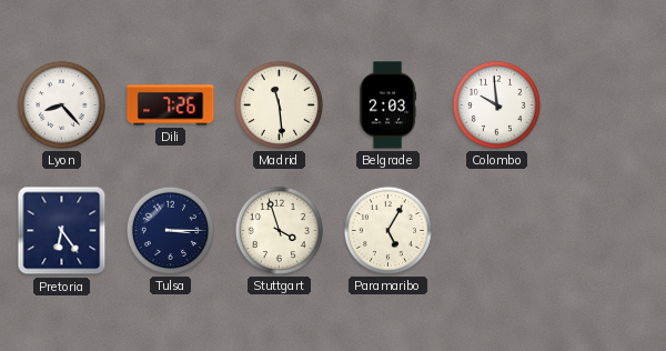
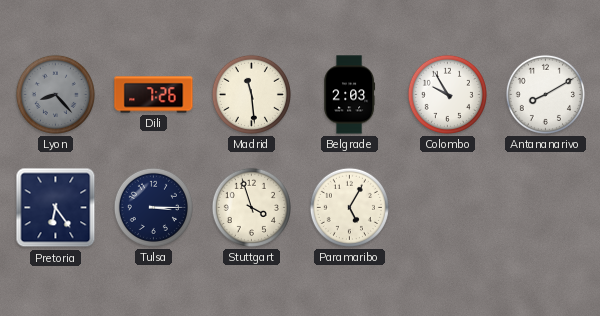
Lyon dial: white -> grey (55, 94)
Colombo: 9:59 -> 9:55 (447, 94)
Antananarivo: none -> 8:10 (545, 94)
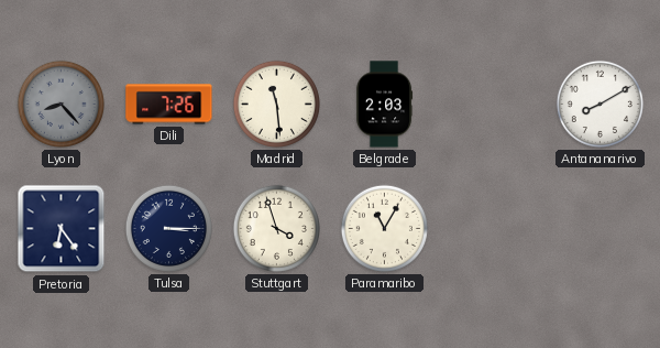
Colombo: 9:55 -> none (447, 94)
Paramaribo: 5:05 -> 11:05 (384, 228)
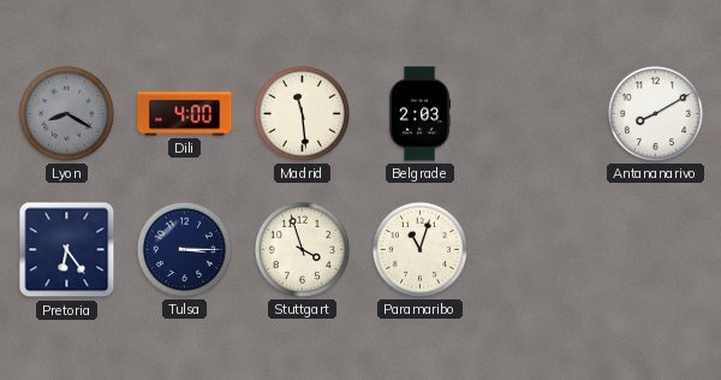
Lyon: 8:23 -> 8:20 (66, 113)
Dili: 7:26 -> 4:00 (185, 114)
Paramaribo: 11:05 -> 11:03 (419, 249)
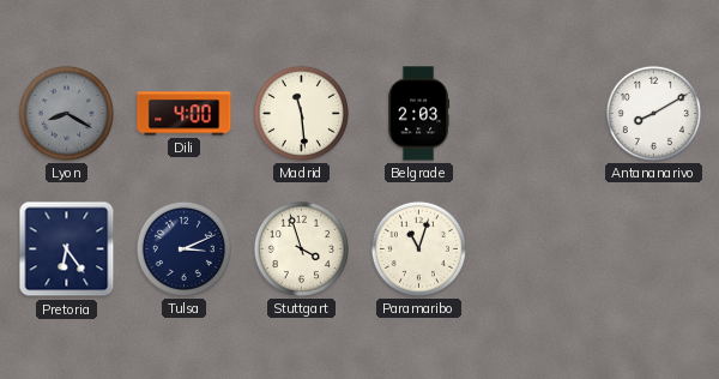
Tulsa: 3:15 -> 3:11 (183, 248)
